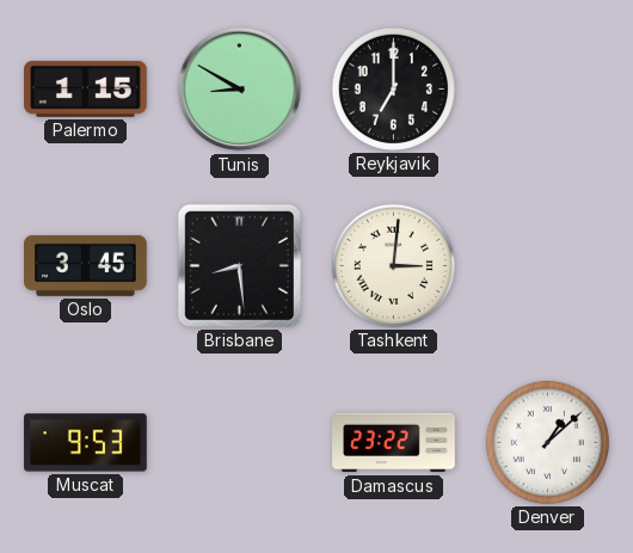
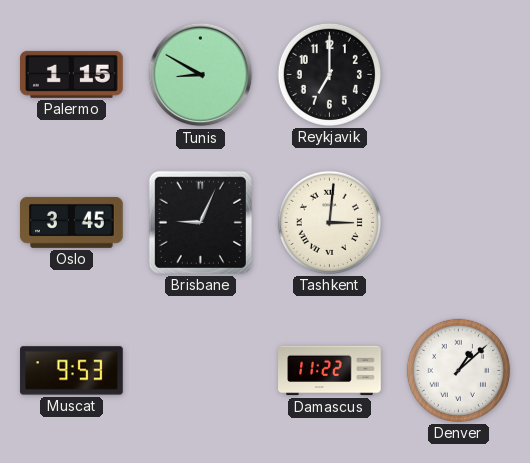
Brisbane: 8:29 -> 9:04 (200, 222)
Damascus: 23:22 -> 11:22 (330, 371)
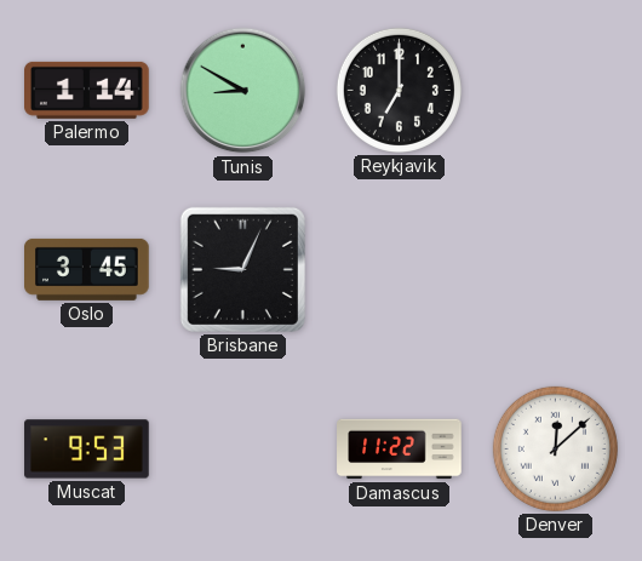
Palermo: 1:15 -> 1:14 (87, 90)
Tashkent: 3:01 -> none (329, 222)
Denver: 1:08 -> 12:08 (555, 448)
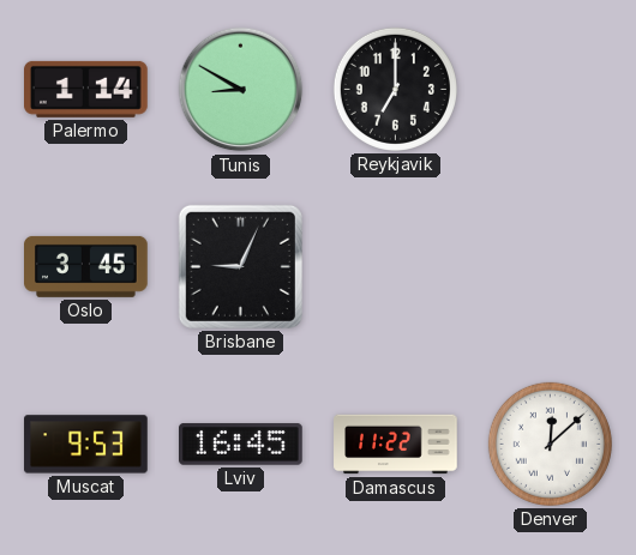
Lviv: none -> 16:45 (241, 445)
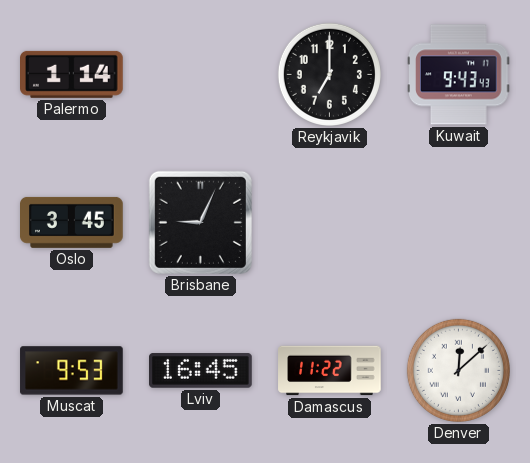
Tunis: 8:50 -> none (241, 90)
Kuwait: none -> 9:43 (459, 75)
